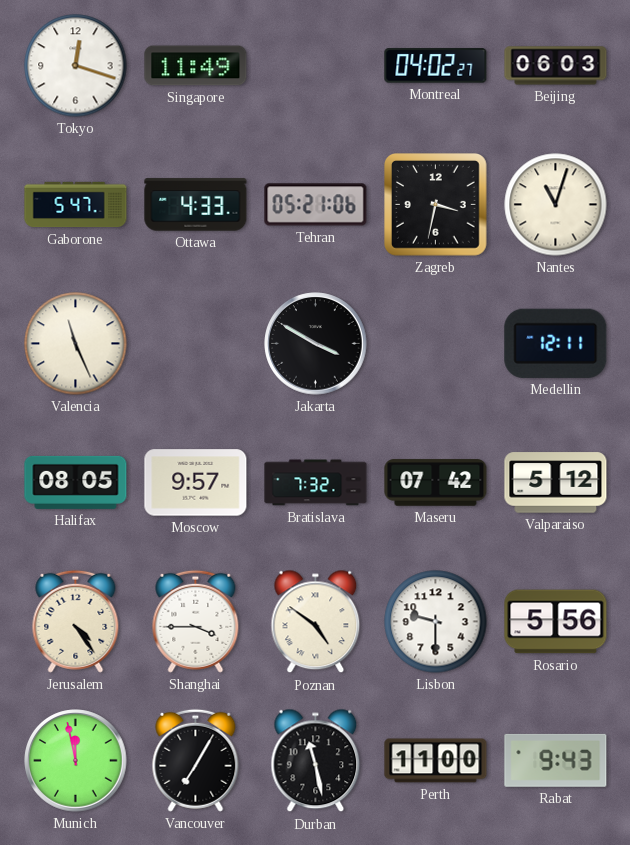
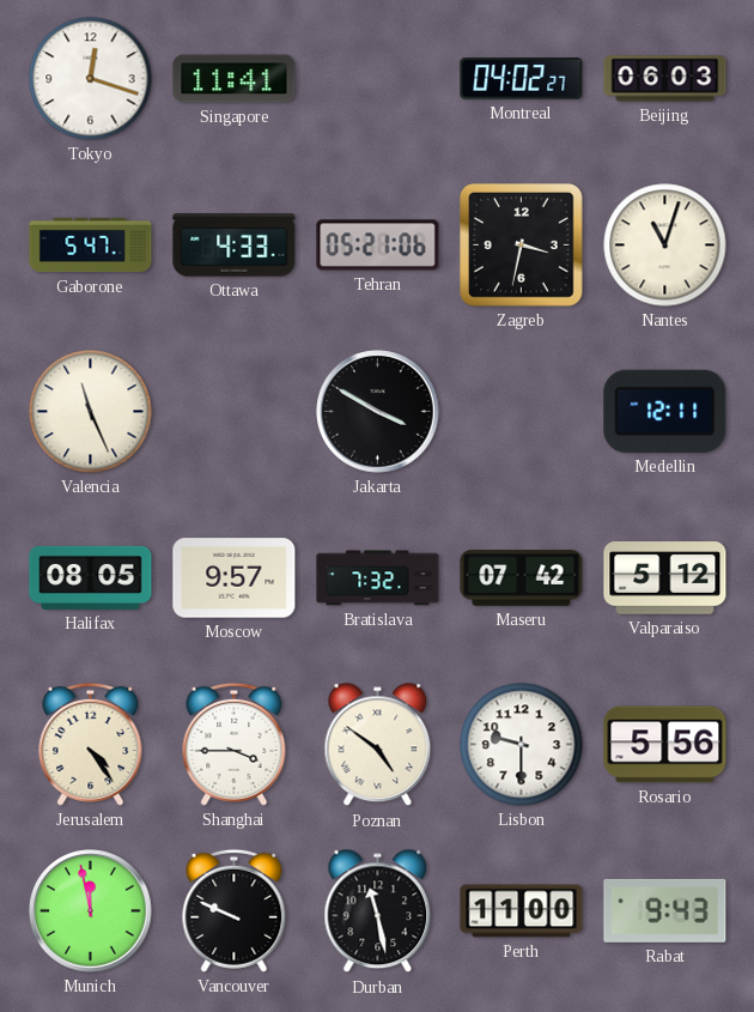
Singapore: 11:49 -> 11:41 (235, 79)
Vancouver: 7:05 -> 9:49 (235, 910)
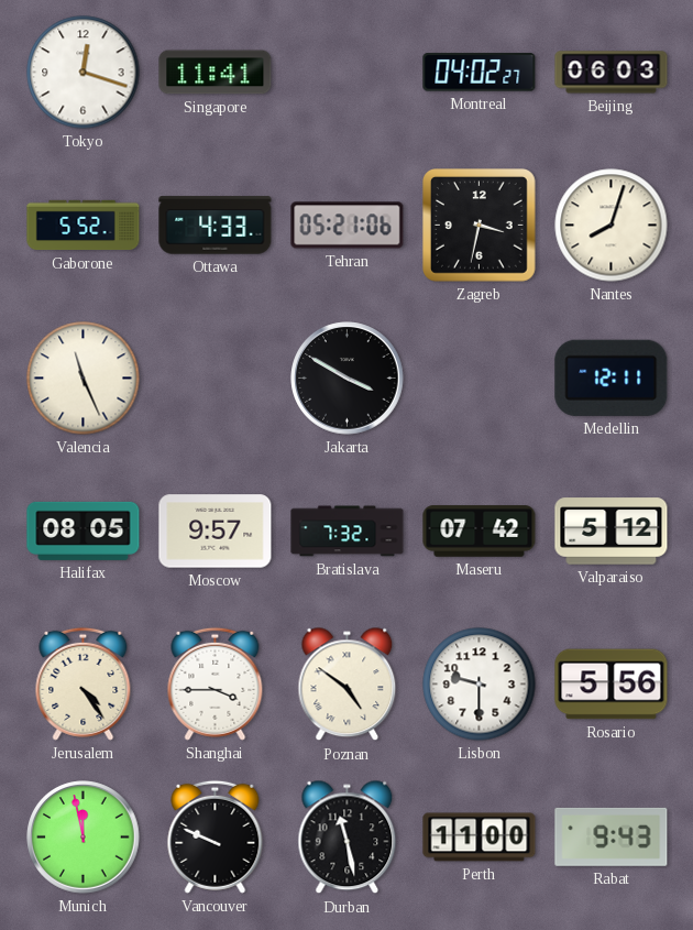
Gaborone: 5:47 -> 5:52 (84, 226)
Nantes: 11:03 -> 8:03 (612, 226)
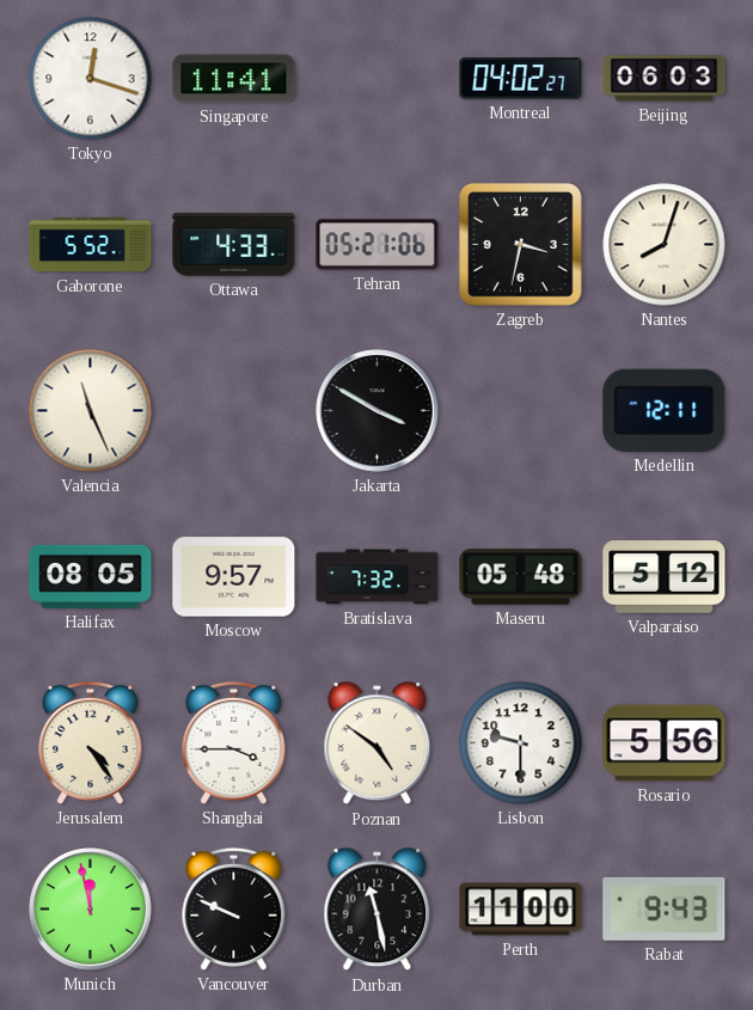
Maseru: 07:42 -> 05:48 (521, 577)
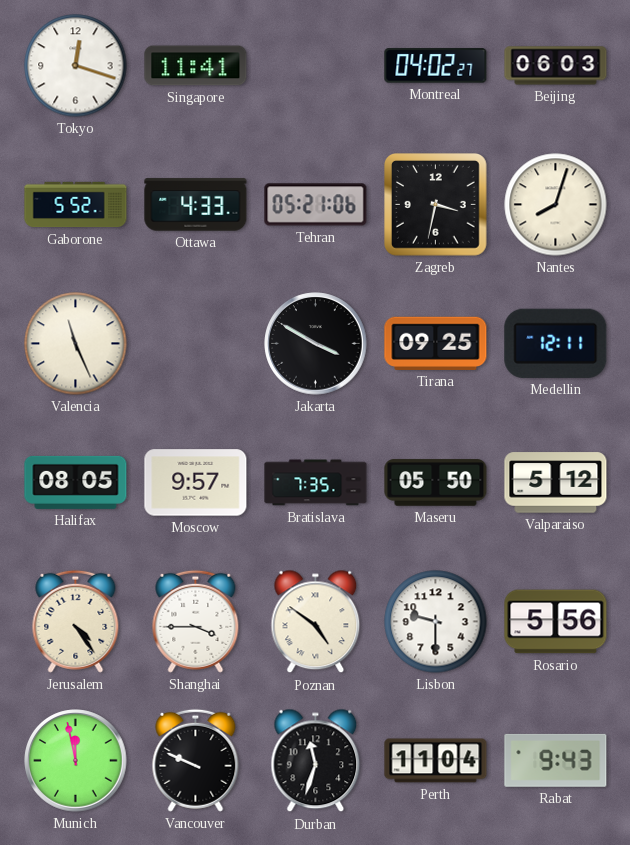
Tirana: none -> 09:25 (436, 343)
Bratislava: 7:32 -> 7:35 (316, 483)
Maseru: 05:48 -> 05:50 (436, 483)
Durban: 11:28 -> 11:33 (316, 761)
Perth: 11:00 -> 11:04 (436, 761)
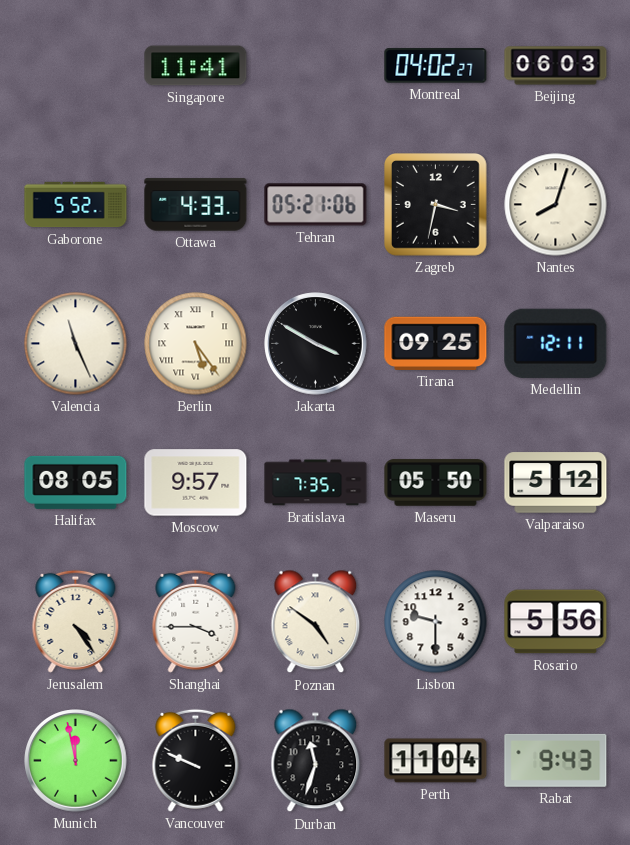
Tokyo: 12:18 -> none (76, 66)
Berlin: none -> 5:24 (196, 344)
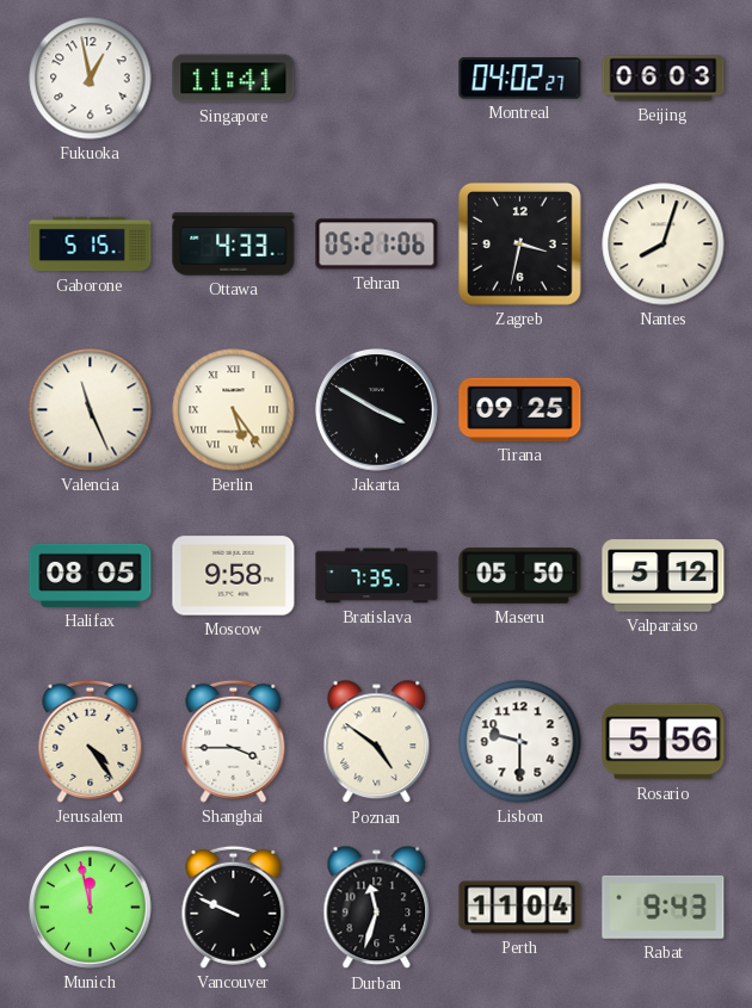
Fukuoka: none -> 12:58 (91, 79)
Gaborone: 5:52 -> 5:15 (91, 245)
Medellin: 12:11 -> none (556, 343)
Moscow: 9:57 -> 9:58 (234, 576)
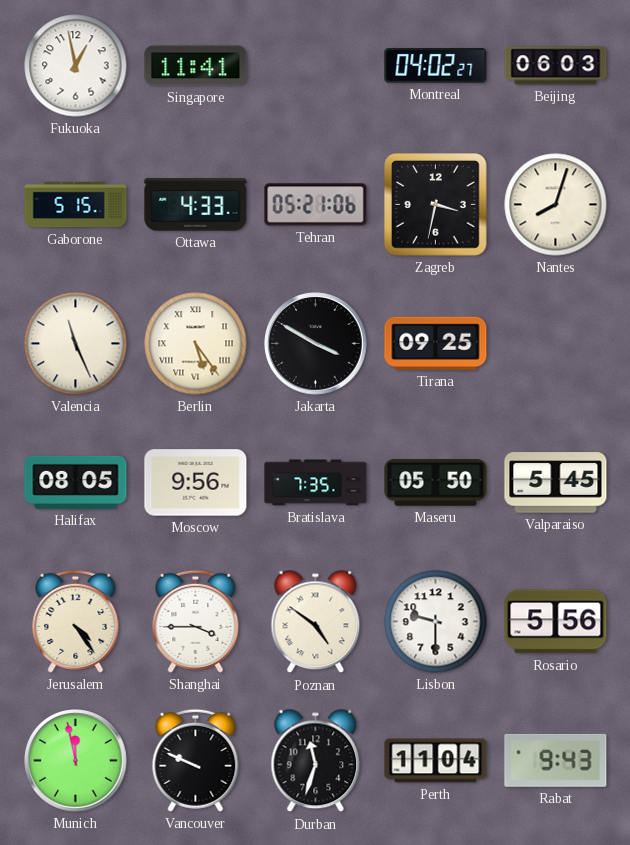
Moscow: 9:58 -> 9:56 (196, 483)
Valparaiso: 5:12 -> 5:45 (556, 483)
